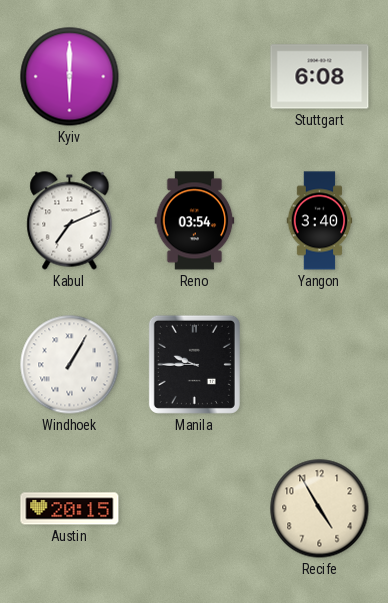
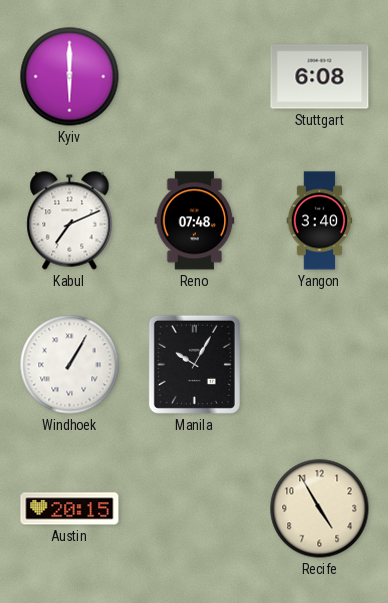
Reno: 03:54 -> 07:48 (195, 221)
Manila: 9:45 -> 10:05 (194, 364)
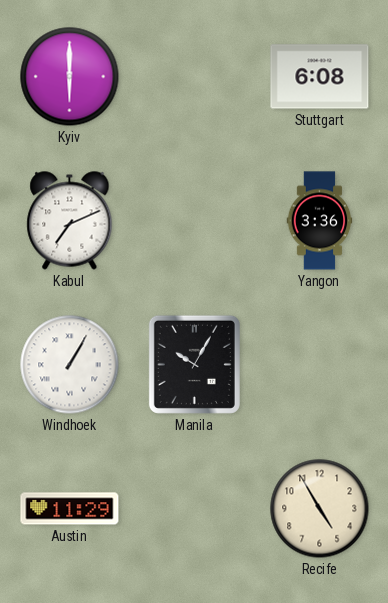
Reno: 07:48 -> none (195, 221)
Yangon: 3:40 -> 3:36 (320, 221)
Austin: 20:15 -> 11:29 (70, 509)
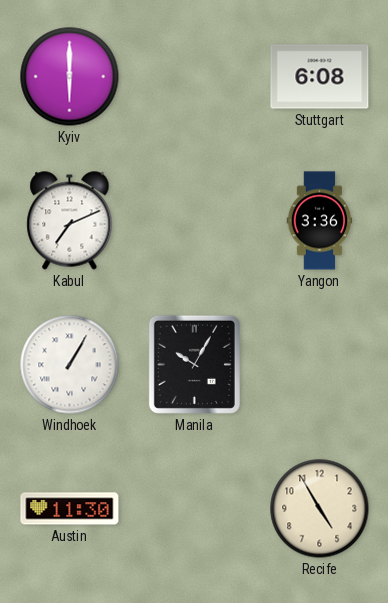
Austin: 11:29 -> 11:30 (70, 509)
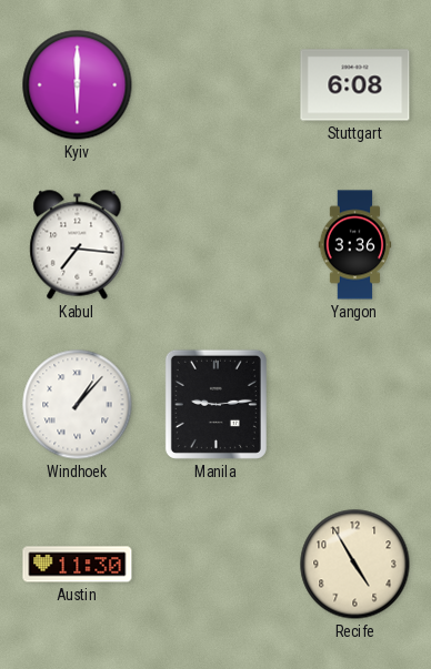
Kabul: 7:11 -> 7:16 (78, 245)
Windhoek: 1:05 -> 1:07 (78, 405)
Manila: 10:05 -> 9:14 (215, 404)
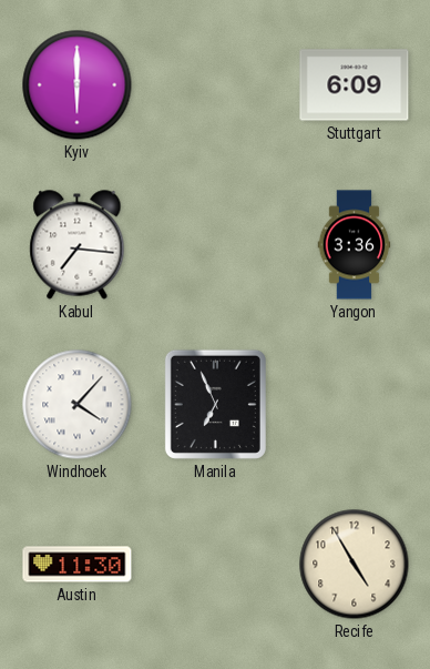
Stuttgart: 6:08 -> 6:09 (355, 85)
Windhoek: 1:07 -> 4:07 (78, 405)
Manila: 9:14 -> 6:56 (215, 404)
